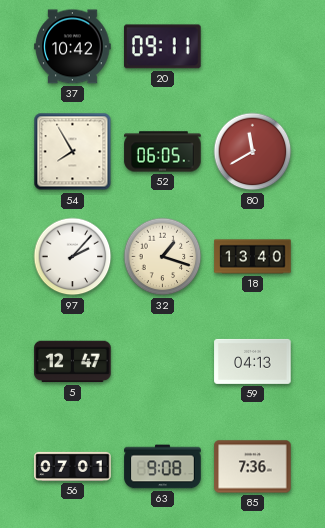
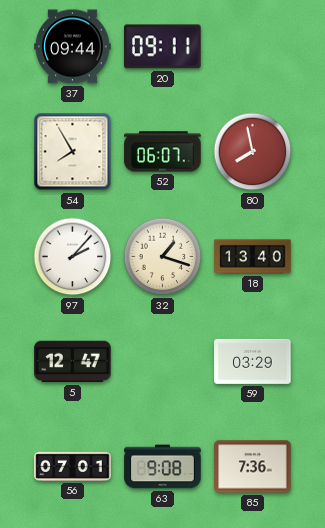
37: 10:42 -> 09:44 (73, 47)
52: 06:05 -> 06:07 (163, 152)
80: 11:40 -> 7:58 (253, 152)
59: 04:13 -> 03:29 (253, 361)
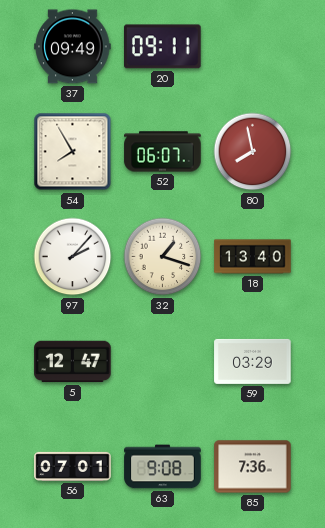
37: 09:44 -> 09:49 (73, 47)
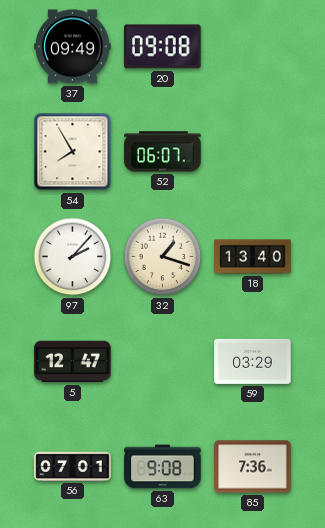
20: 09:11 -> 09:08 (163, 47)
80: 7:58 -> none (253, 152)
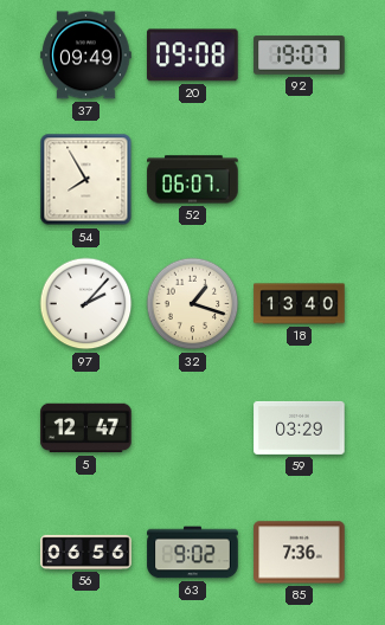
92: none -> 19:07 (300, 56)
56: 07:01 -> 06:56 (86, 552)
63: 9:08 -> 9:02 (193, 553)
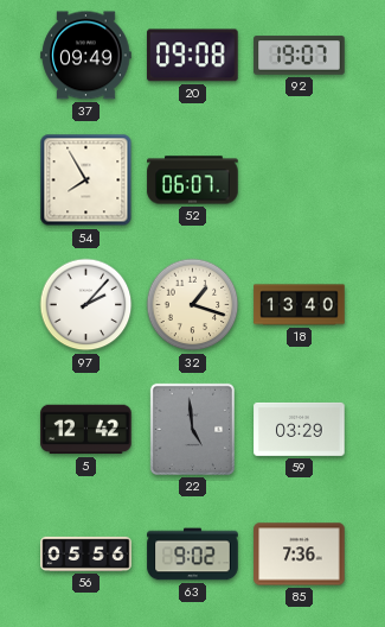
5: 12:47 -> 12:42 (86, 430)
22: none -> 4:59 (192, 429)
56: 06:56 -> 05:56 (86, 553)
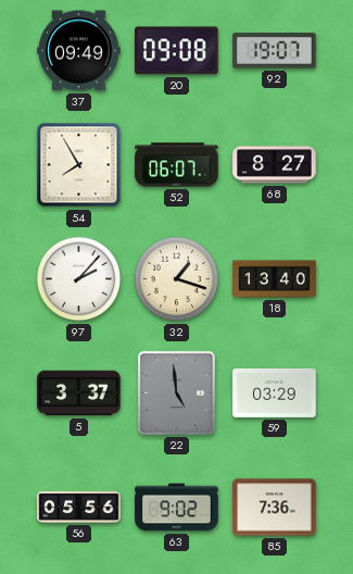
68: none -> 8:27 (275, 165)
5: 12:42 -> 3:37 (79, 394)
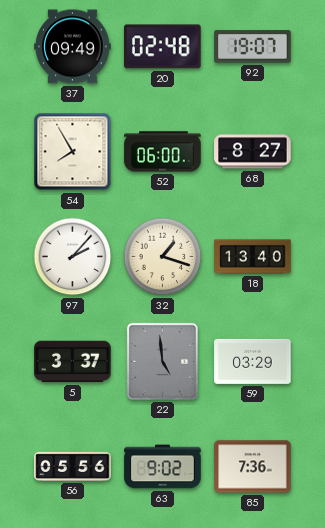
20: 09:08 -> 02:48 (163, 47)
52: 06:07 -> 06:00 (163, 152)
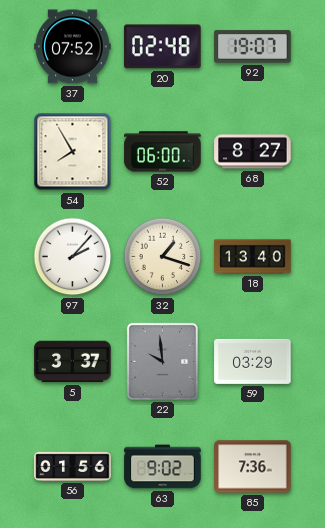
37: 09:49 -> 07:52 (73, 47)
22: 4:59 -> 9:59 (162, 361)
56: 05:56 -> 01:56 (73, 466)
